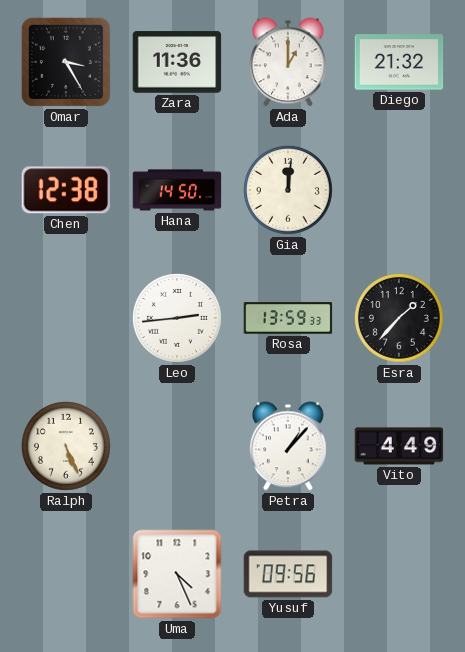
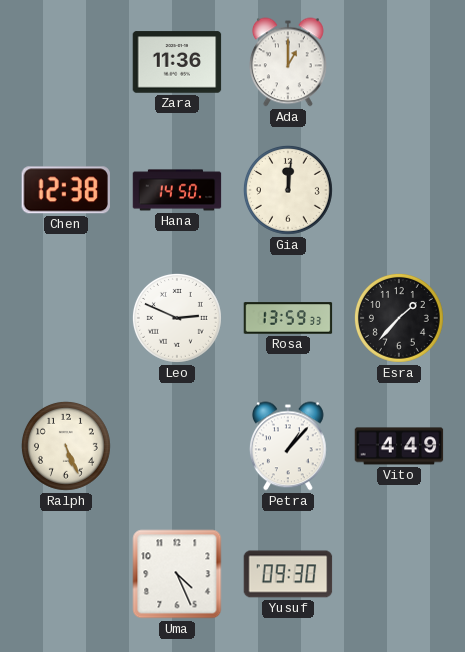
Omar: 3:25 -> none (66, 62)
Diego: 21:32 -> none (399, 62)
Leo: 2:44 -> 2:49 (177, 318)
Yusuf: 09:56 -> 09:30 (288, 574)
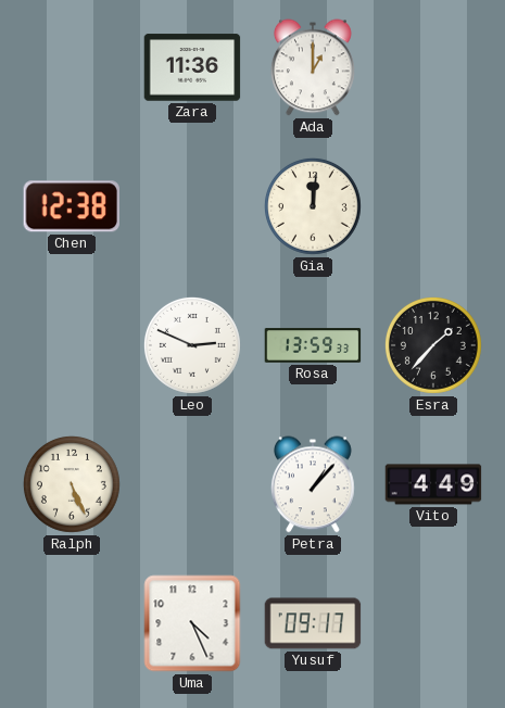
Hana: 14:50 -> none (177, 190)
Yusuf: 09:30 -> 09:17 (313, 623)
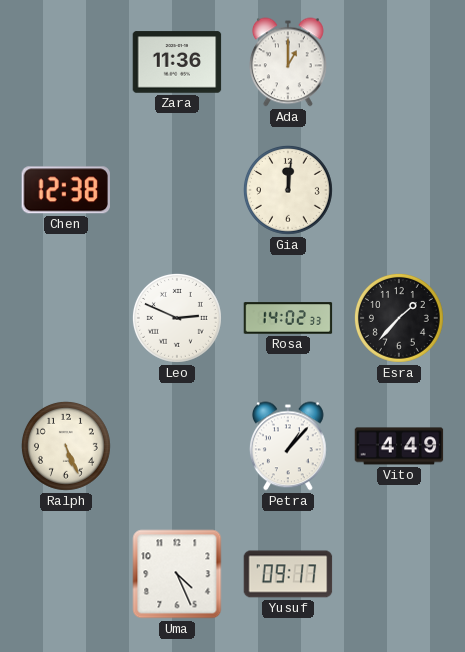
Rosa: 13:59 -> 14:02 (288, 318)
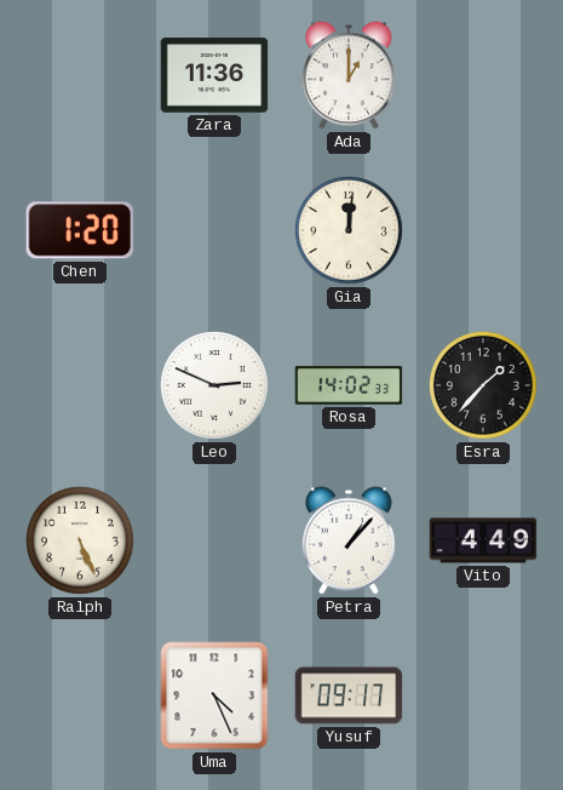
Chen: 12:38 -> 1:20 (79, 230)
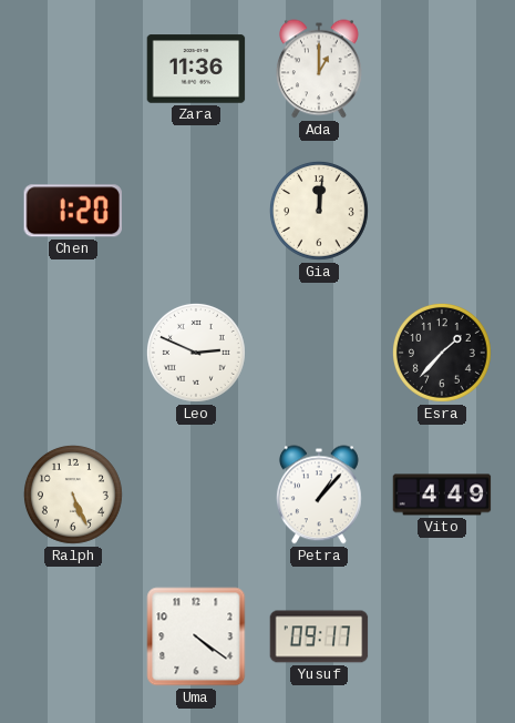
Rosa: 14:02 -> none (349, 385)
Uma: 4:26 -> 4:21 (196, 637)
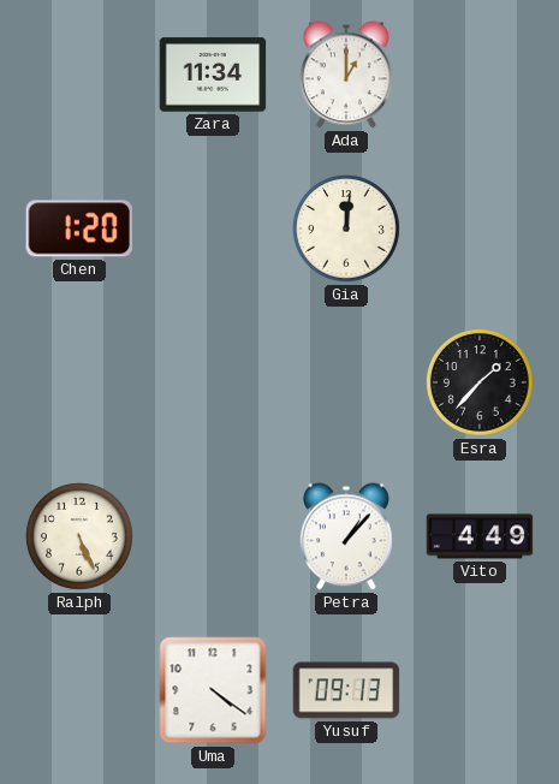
Zara: 11:36 -> 11:34 (213, 75)
Leo: 2:49 -> none (196, 353)
Yusuf: 09:17 -> 09:13 (346, 690)
